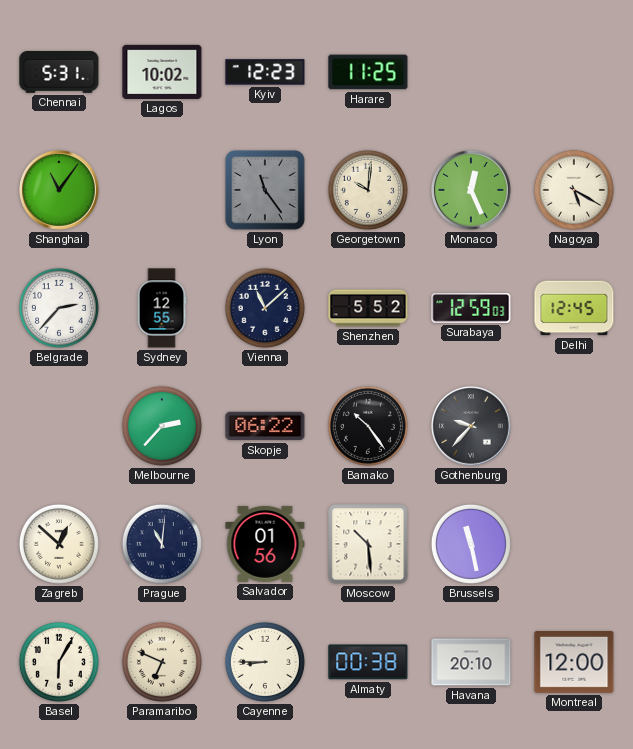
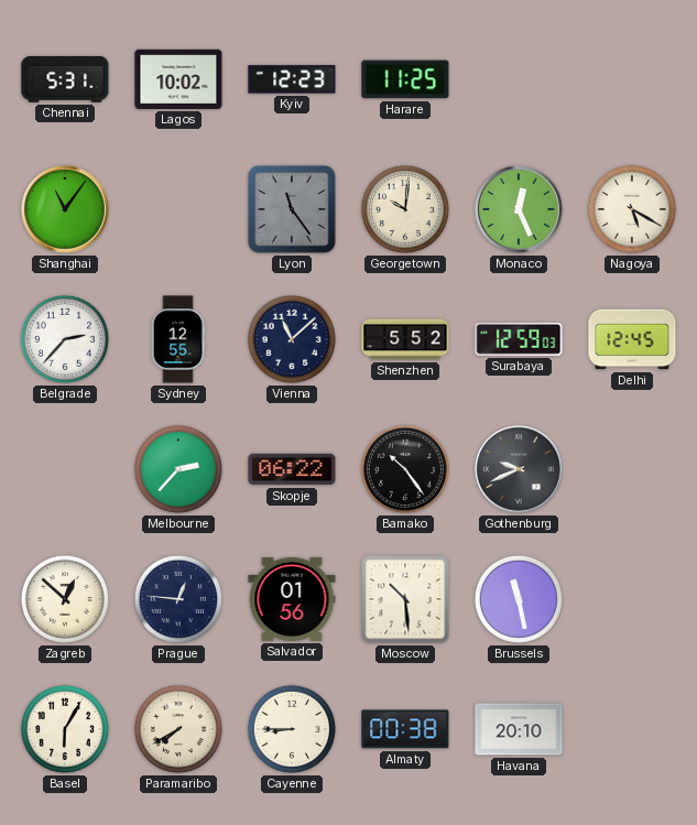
Gothenburg: 9:37 -> 9:41 (519, 469)
Prague: 11:01 -> 12:46 (178, 599)
Paramaribo: 6:49 -> 7:40 (178, 729)
Montreal: 12:00 -> none (574, 662)
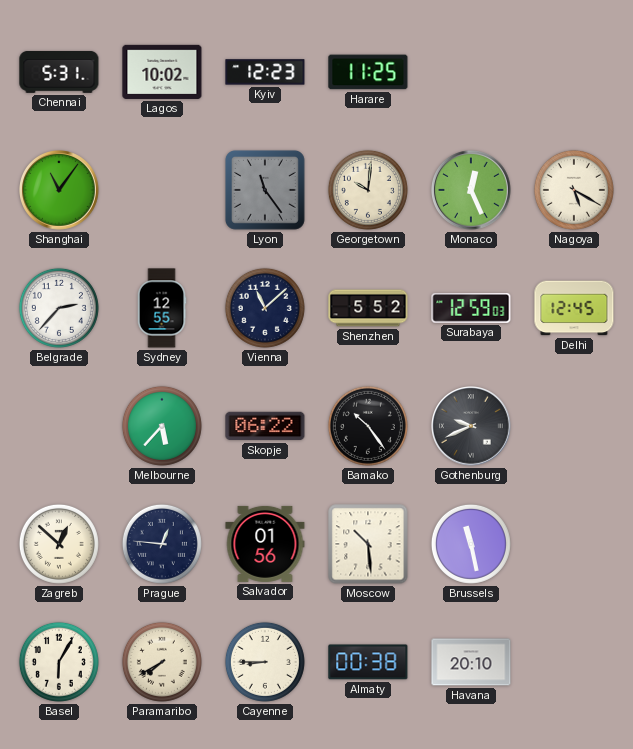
Melbourne: 2:37 -> 5:37 (162, 426)
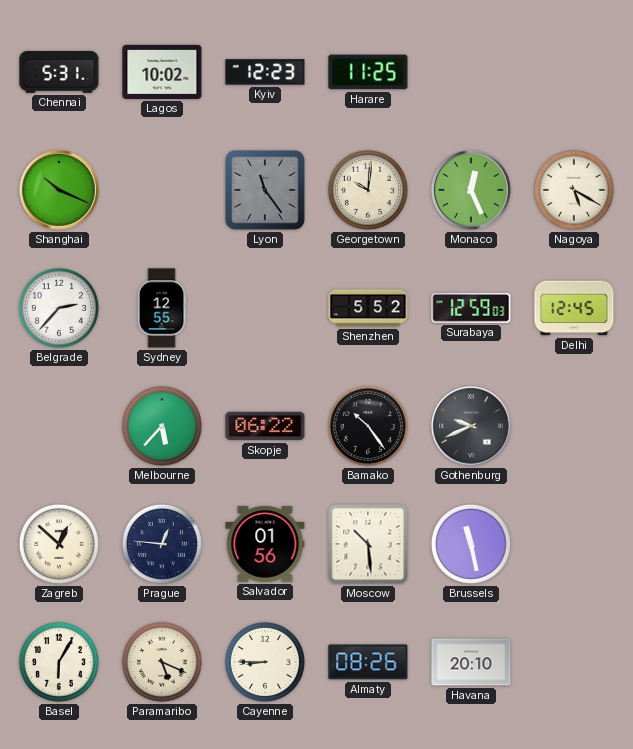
Shanghai: 11:06 -> 10:19 (59, 190)
Vienna: 11:08 -> none (265, 308)
Paramaribo: 7:40 -> 5:19 (162, 662)
Almaty: 00:38 -> 08:26 (368, 662)
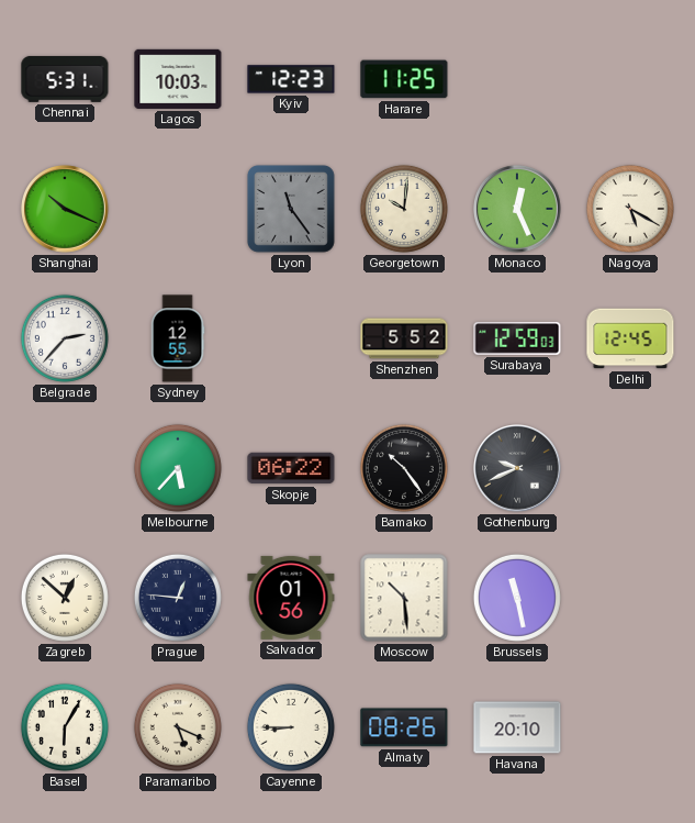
Lagos: 10:02 -> 10:03 (178, 79)
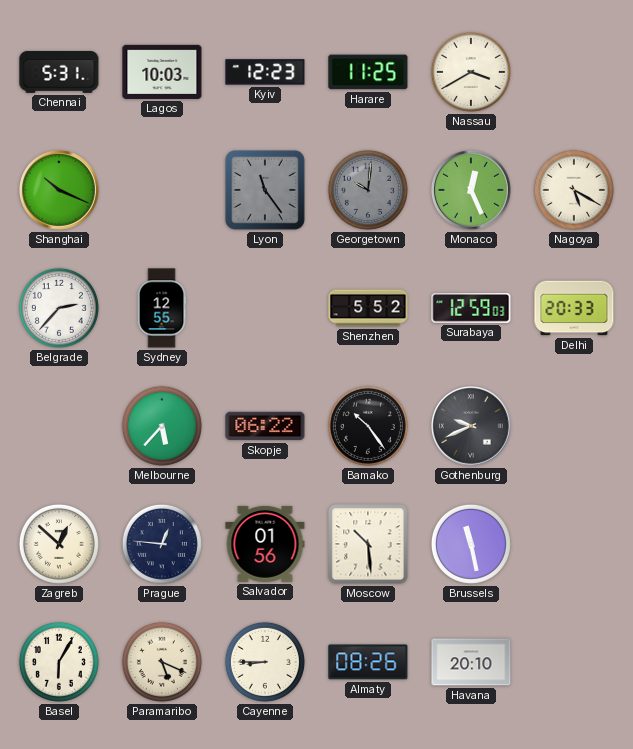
Nassau: none -> 3:40 (471, 72)
Georgetown dial: cream -> grey (368, 190)
Delhi: 12:45 -> 20:33 (574, 308)
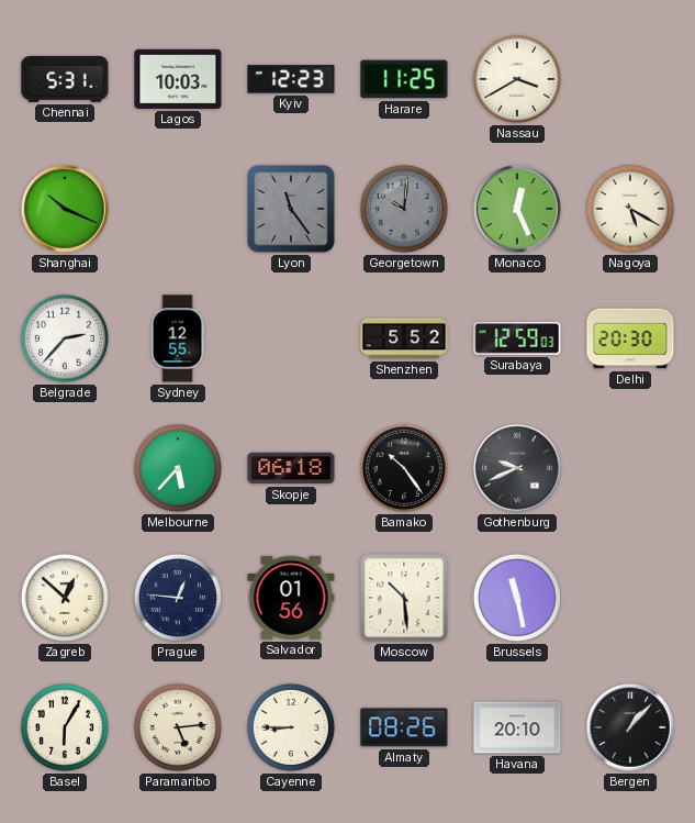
Delhi: 20:33 -> 20:30 (630, 338)
Skopje: 06:22 -> 06:18 (291, 468)
Paramaribo: 5:19 -> 5:14 (178, 727)
Bergen: none -> 1:07 (630, 727)
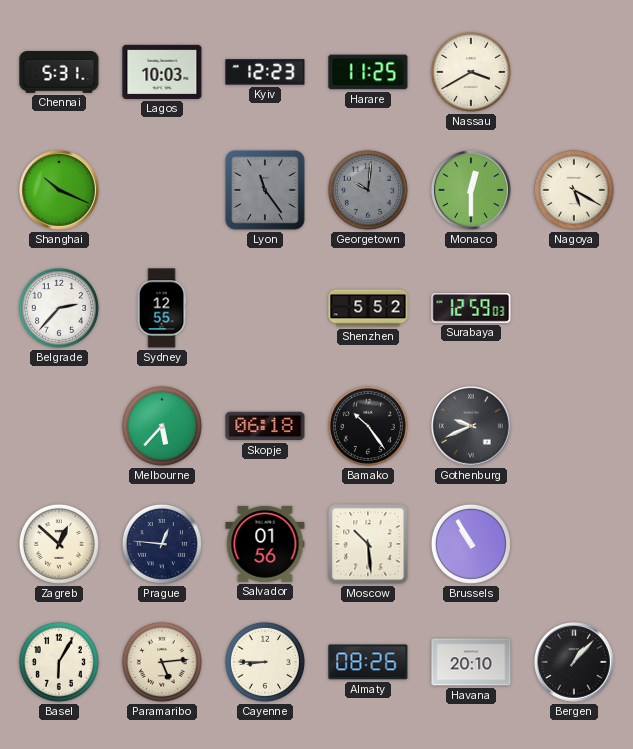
Monaco: 12:26 -> 12:30 (471, 190)
Delhi: 20:30 -> none (630, 338)
Brussels: 11:28 -> 10:55 (471, 544)
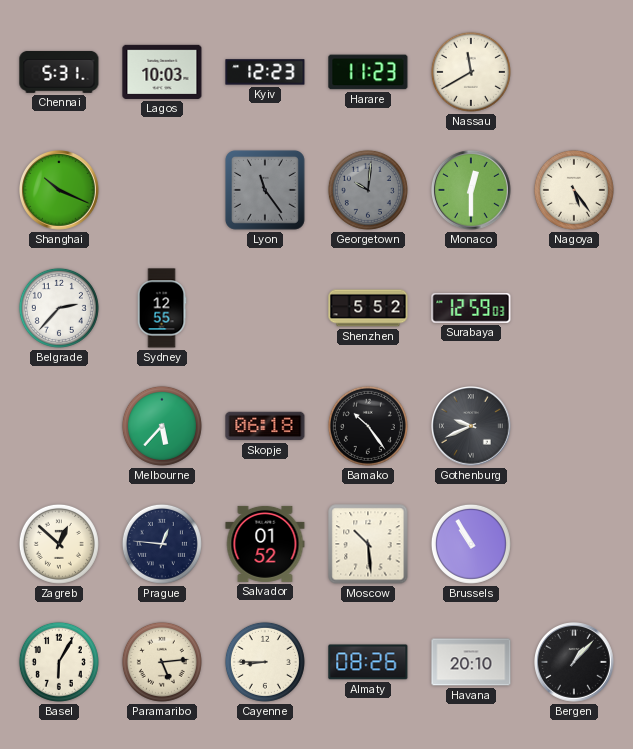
Harare: 11:25 -> 11:23 (368, 72)
Nassau: 3:40 -> 11:40 (471, 72)
Nagoya: 5:20 -> 5:24 (574, 190)
Salvador: 01:56 -> 01:52 (265, 544)
